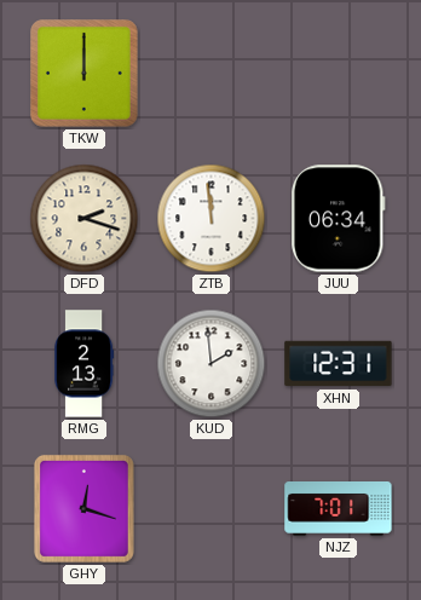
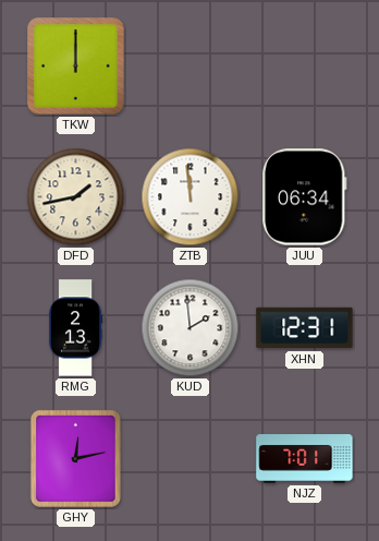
DFD: 2:18 -> 1:43 (76, 197)
GHY: 12:18 -> 12:13 (75, 458)
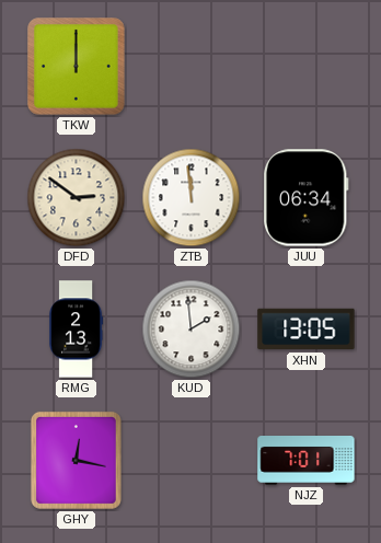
DFD: 1:43 -> 2:51 (77, 198)
XHN: 12:31 -> 13:05 (307, 330)
GHY: 12:13 -> 12:17 (76, 460)
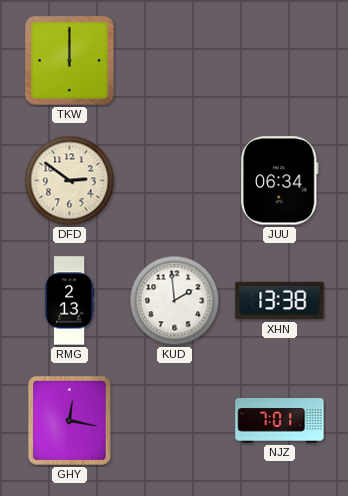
ZTB: 11:59 -> none (192, 198)
XHN: 13:05 -> 13:38 (280, 301)
